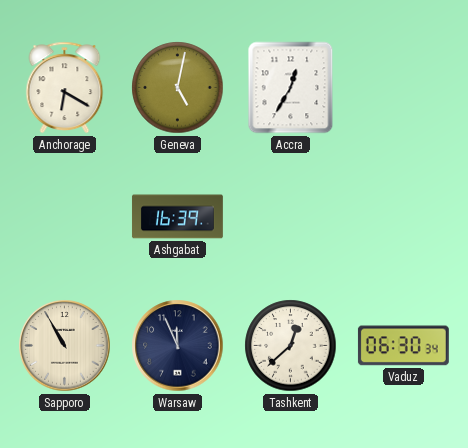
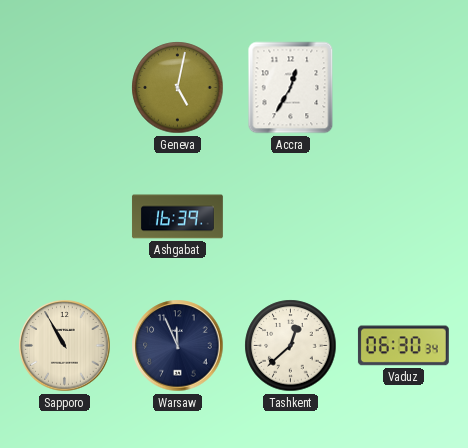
Anchorage: 6:20 -> none (65, 88)
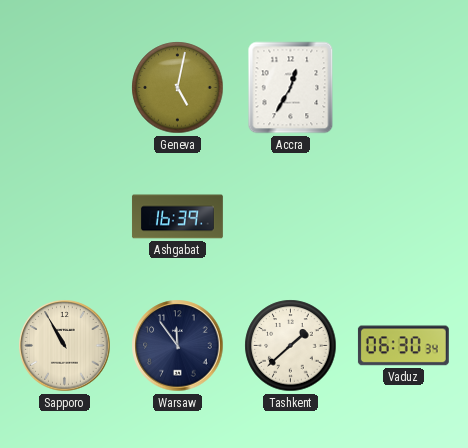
Warsaw: 11:56 -> 11:54 (178, 346)
Tashkent: 12:38 -> 1:38 (291, 346)
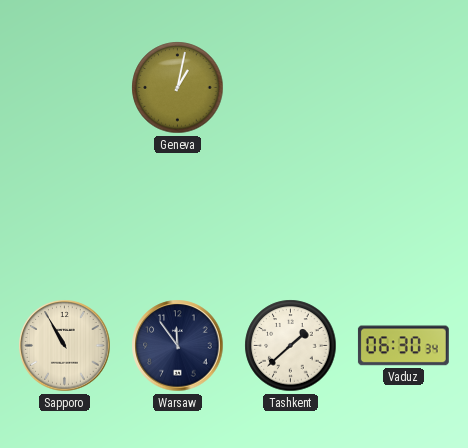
Geneva: 5:02 -> 1:02 (178, 88)
Accra: 12:35 -> none (291, 88)
Ashgabat: 16:39 -> none (177, 217)
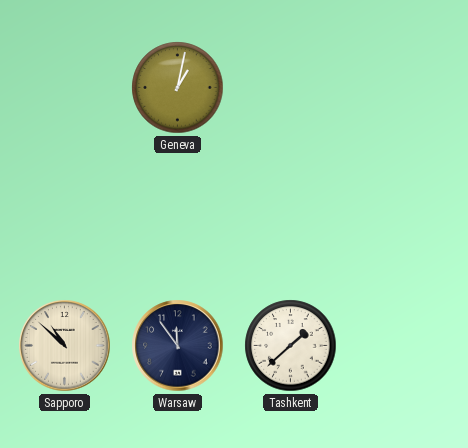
Sapporo: 10:55 -> 10:52 (65, 346)
Vaduz: 06:30 -> none (403, 346)
